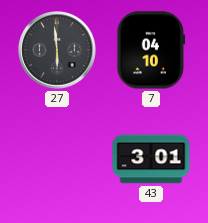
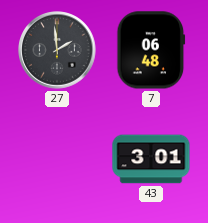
27: 5:59 -> 1:59 (57, 50)
7: 04:10 -> 06:48 (151, 50)
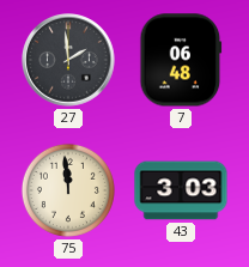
75: none -> 11:59 (68, 190)
43: 3:01 -> 3:03 (181, 190)
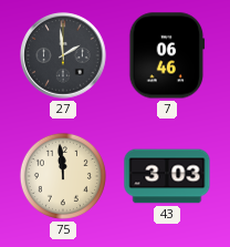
7: 06:48 -> 06:46 (167, 55)
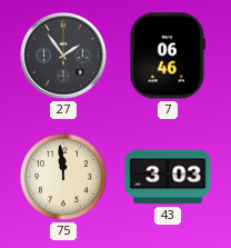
27: 1:59 -> 1:54 (63, 56)
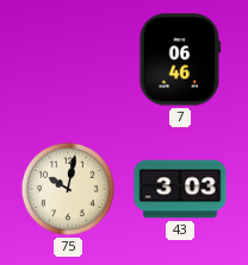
27: 1:54 -> none (63, 56)
75: 11:59 -> 10:02 (68, 189)
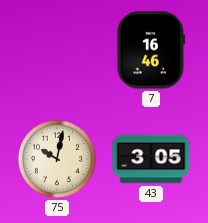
7: 06:46 -> 16:46 (151, 50)
43: 3:03 -> 3:05 (151, 159)
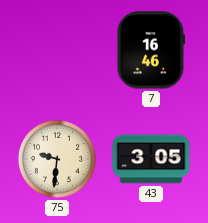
75: 10:02 -> 9:31 (57, 159)
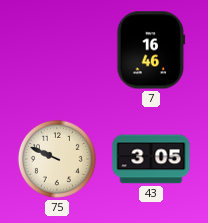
75: 9:31 -> 9:49 (57, 159)
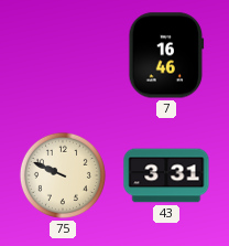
43: 3:05 -> 3:31 (166, 175)
